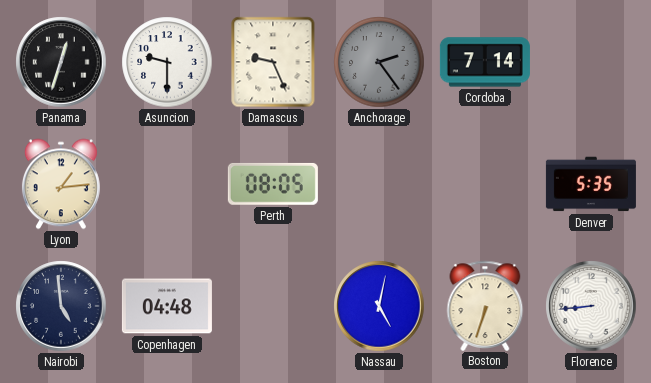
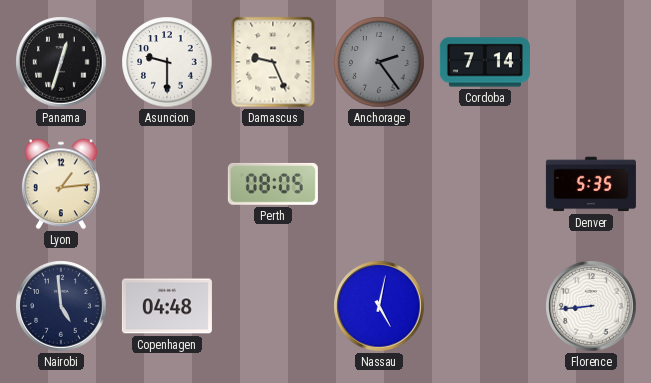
Boston: 6:33 -> none (485, 305)
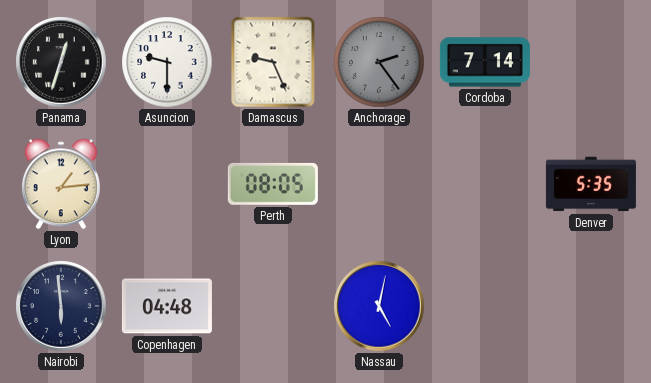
Nairobi: 4:59 -> 5:59 (61, 306)
Florence: 8:44 -> none (591, 306)
